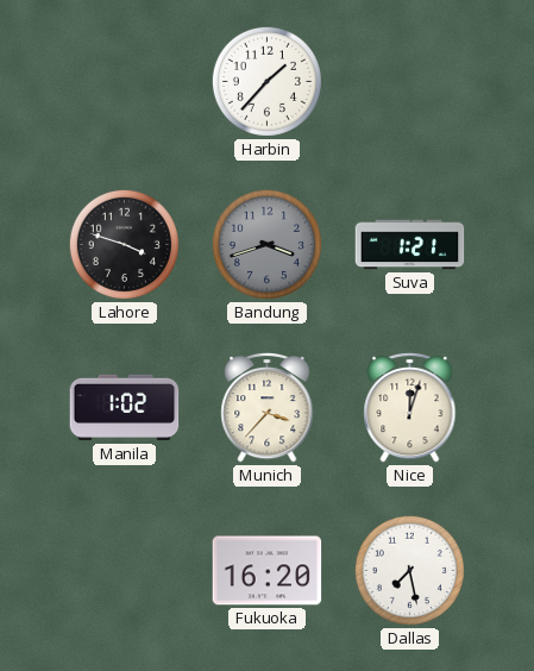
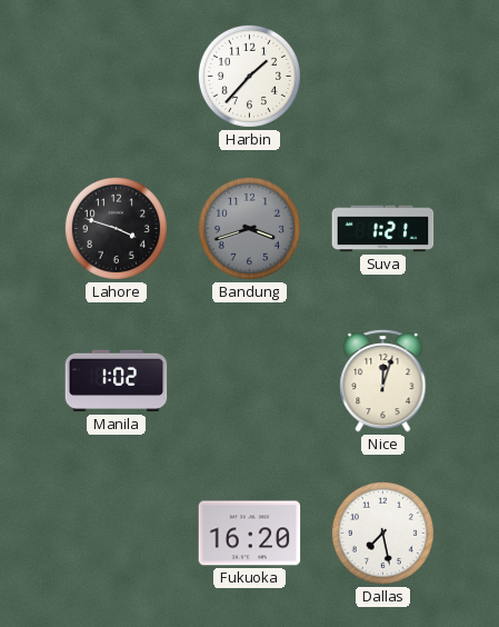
Munich: 3:37 -> none (268, 407)
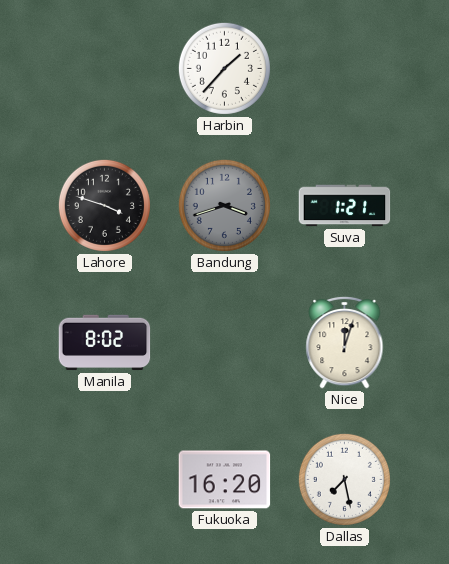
Manila: 1:02 -> 8:02 (105, 343)
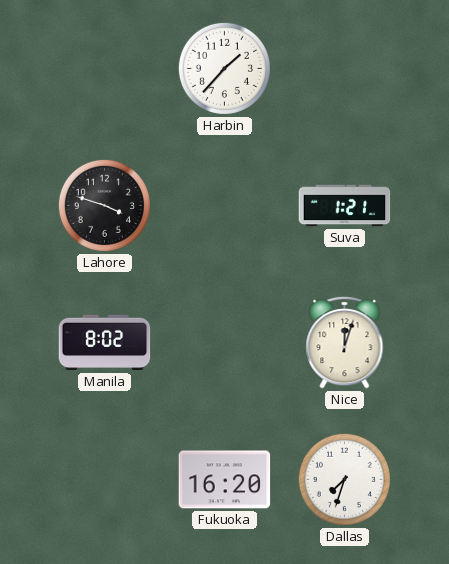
Bandung: 3:42 -> none (224, 205)
Dallas: 7:28 -> 7:33 (344, 479)
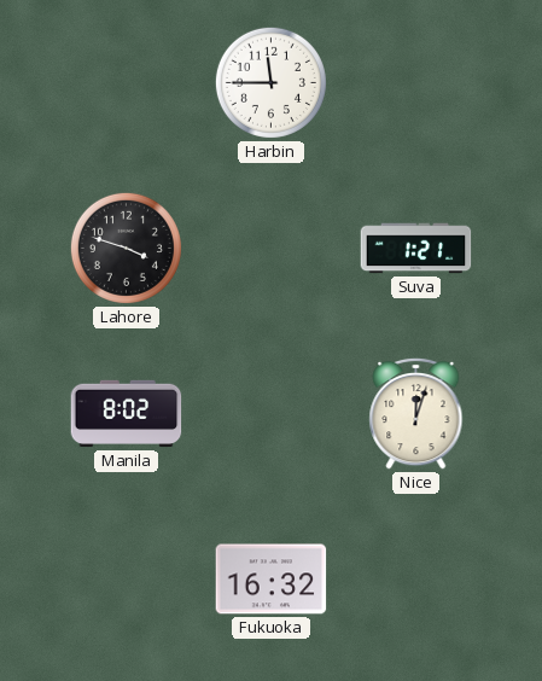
Harbin: 1:37 -> 11:45 (270, 82)
Fukuoka: 16:20 -> 16:32 (272, 580)
Dallas: 7:33 -> none (344, 479)
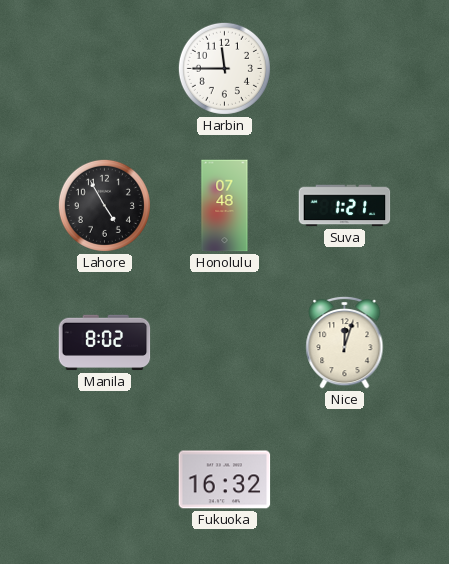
Lahore: 3:48 -> 4:55 (104, 205)
Honolulu: none -> 07:48 (225, 206)
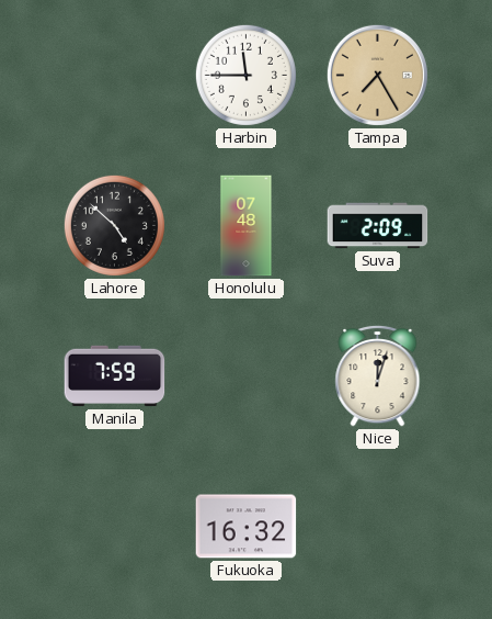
Tampa: none -> 7:25 (377, 75)
Lahore: 4:55 -> 4:52 (114, 225)
Suva: 1:21 -> 2:09 (378, 226)
Manila: 8:02 -> 7:59 (115, 376)
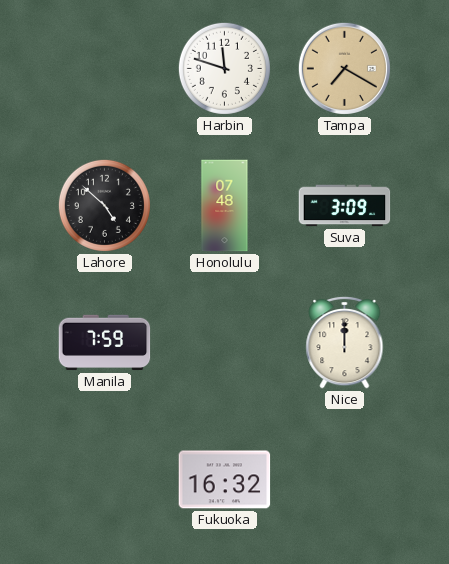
Harbin: 11:45 -> 11:48 (224, 68)
Tampa: 7:25 -> 7:20 (344, 68)
Suva: 2:09 -> 3:09 (345, 206)
Nice: 12:03 -> 12:00 (345, 342)
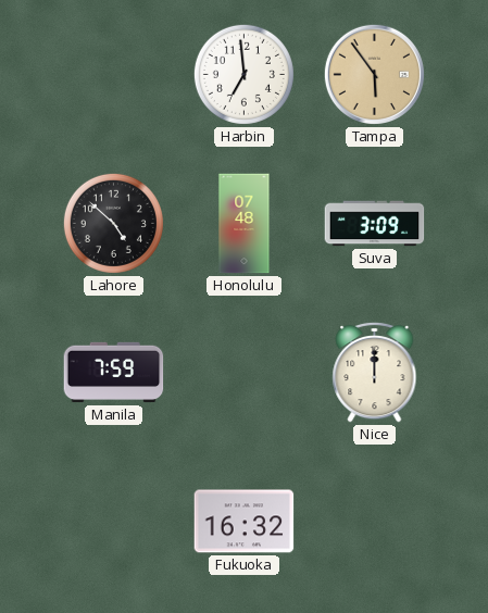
Harbin: 11:48 -> 6:59 (243, 74)
Tampa: 7:20 -> 5:54 (374, 74)
